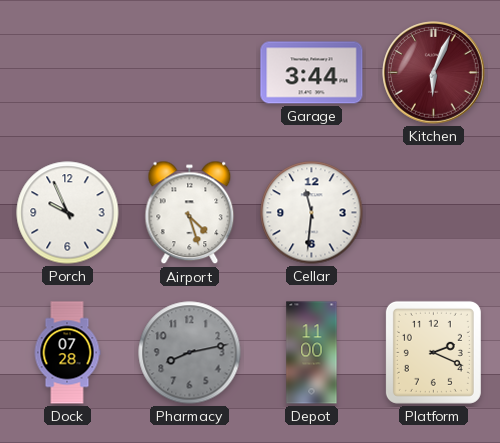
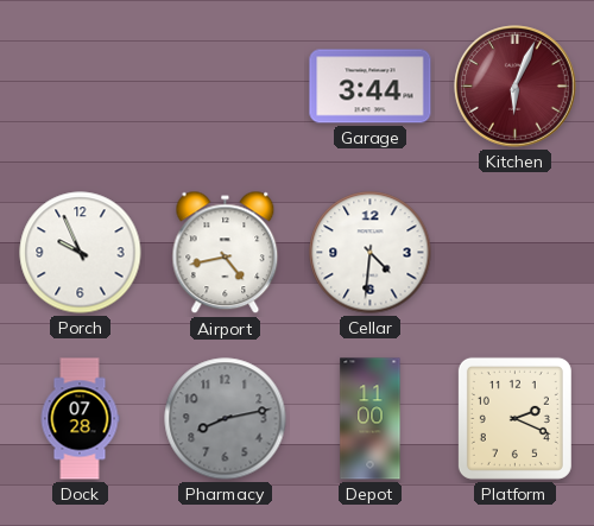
Airport: 4:27 -> 4:43 (226, 253)
Cellar: 11:31 -> 4:31 (371, 253)
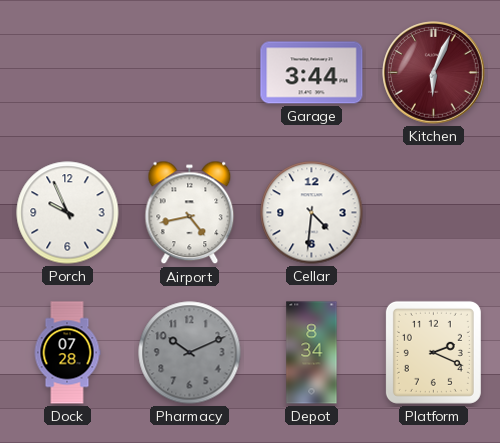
Pharmacy: 8:13 -> 10:11 (190, 353)
Depot: 11:00 -> 8:34 (312, 353)
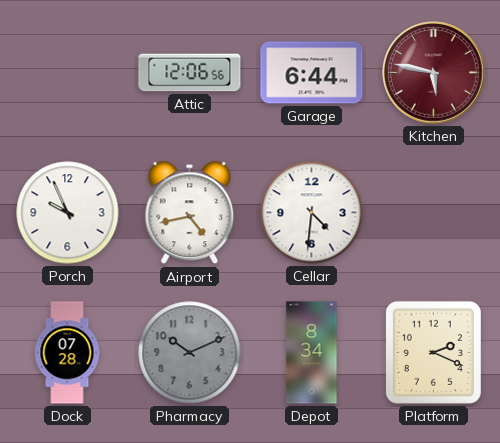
Attic: none -> 12:06 (190, 73)
Garage: 3:44 -> 6:44 (312, 73)
Kitchen: 6:04 -> 5:47 (434, 73)
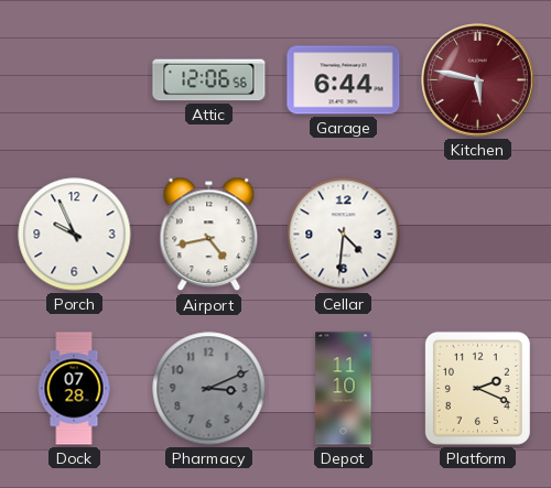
Pharmacy: 10:11 -> 3:11 (209, 389)
Depot: 8:34 -> 11:10 (344, 389)
